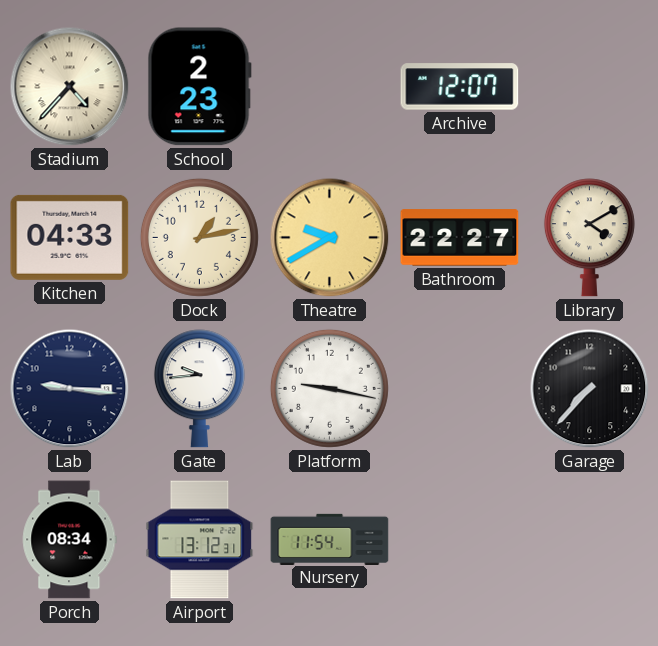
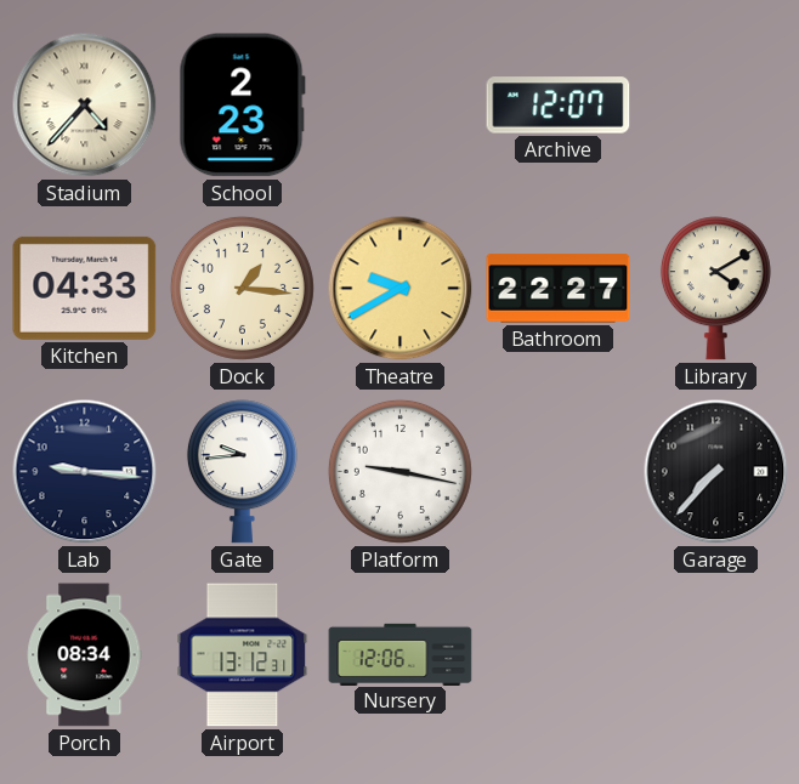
Dock: 1:13 -> 1:16 (242, 288)
Nursery: 11:54 -> 12:06 (401, 654)
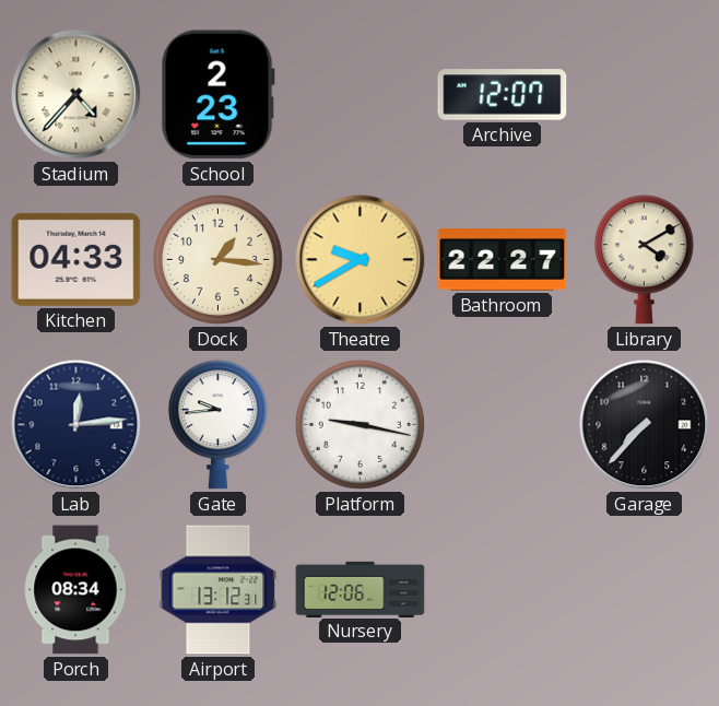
Lab: 9:16 -> 12:14 (76, 425)
